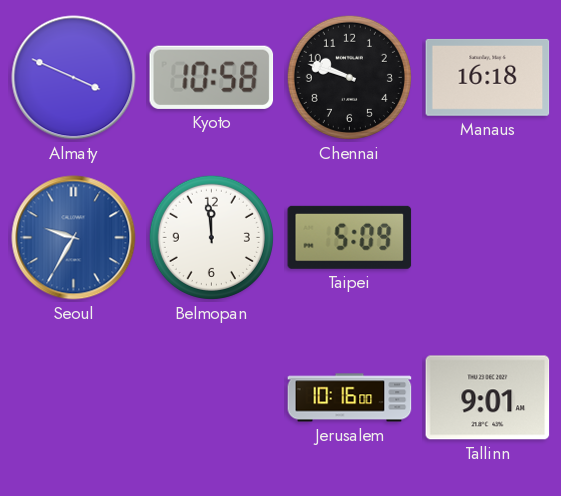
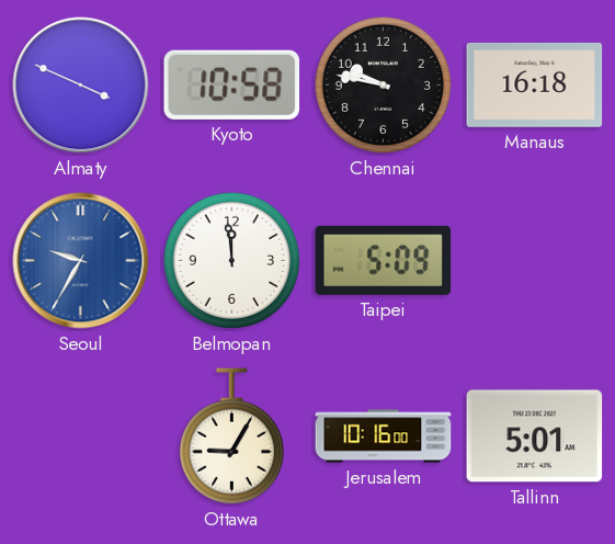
Chennai: 9:48 -> 9:47 (383, 84)
Ottawa: none -> 9:05 (231, 437)
Tallinn: 9:01 -> 5:01 (535, 437)
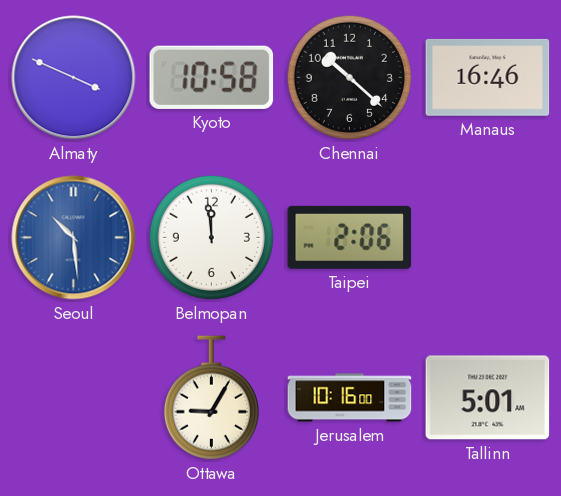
Chennai: 9:47 -> 10:22 (349, 77)
Manaus: 16:18 -> 16:46 (488, 77)
Seoul: 9:35 -> 10:29 (74, 238)
Taipei: 5:09 -> 2:06 (350, 237)
